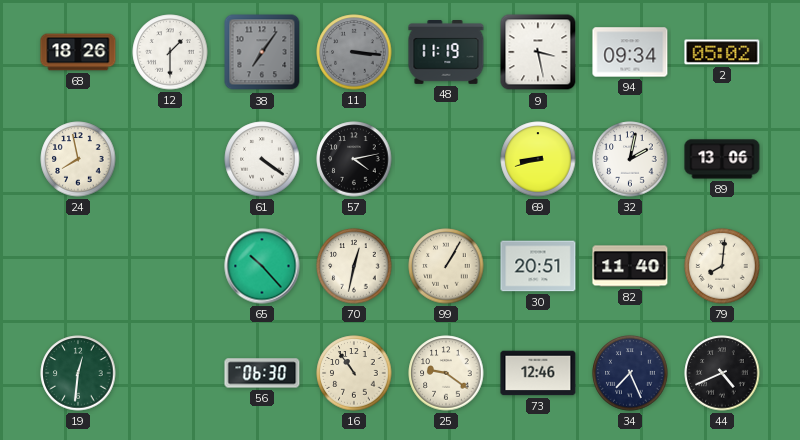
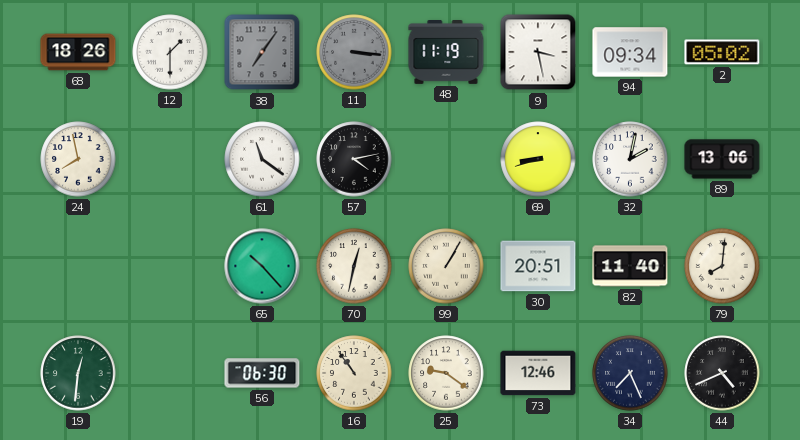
61: 4:21 -> 11:21 (262, 159)
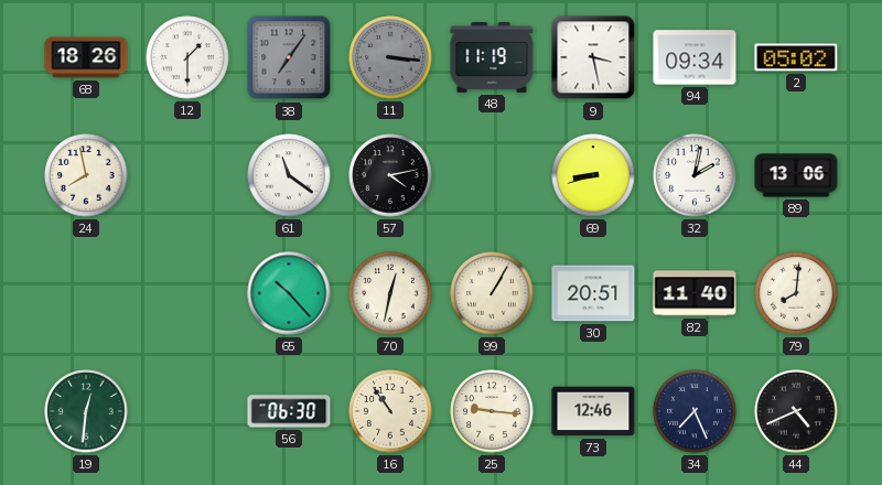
25: 9:21 -> 9:16 (492, 411)
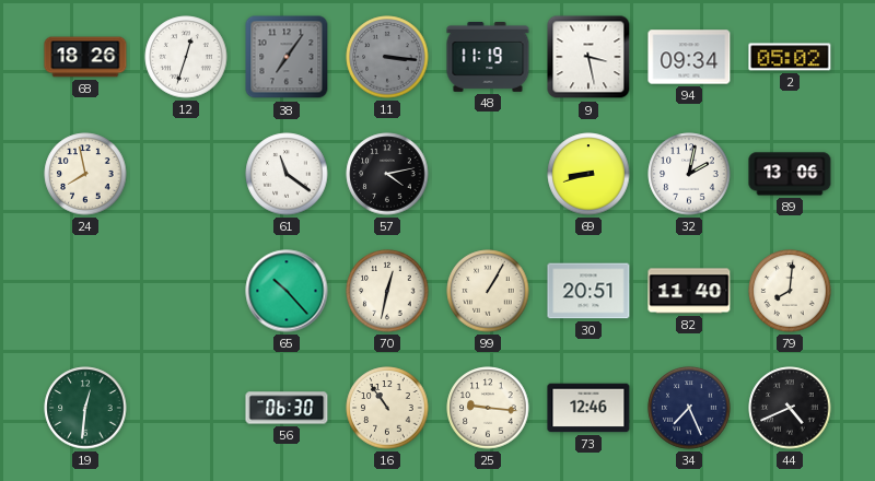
12: 1:30 -> 12:33 (186, 57)
